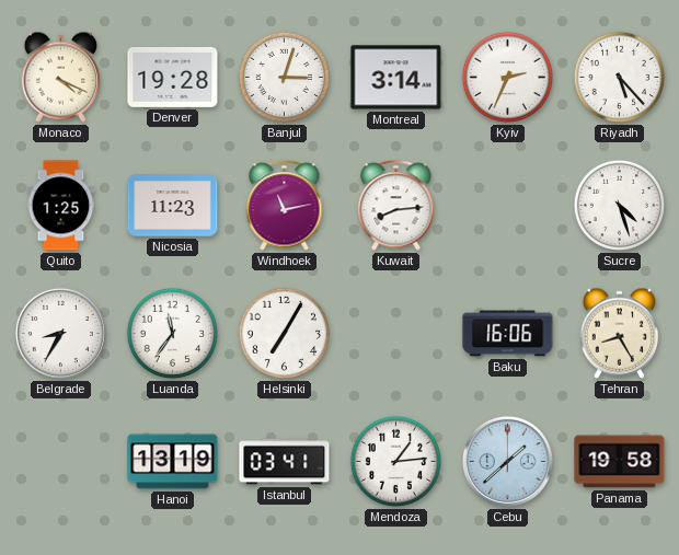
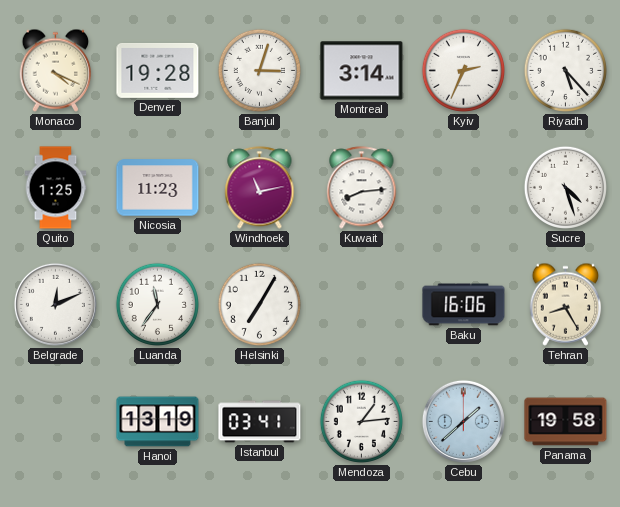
Belgrade: 8:35 -> 12:11 (55, 304)
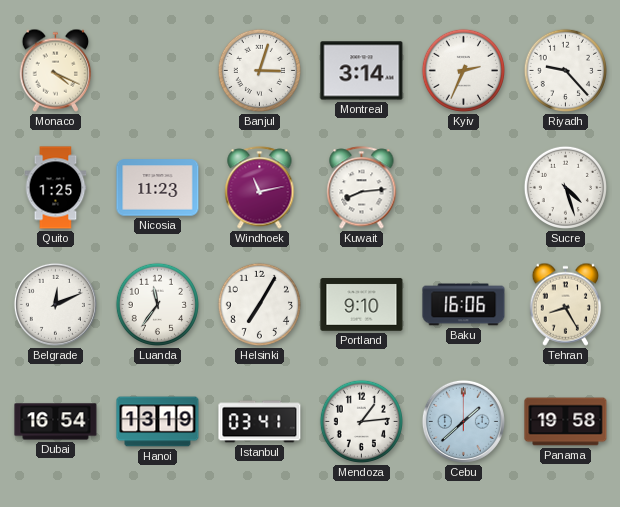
Denver: 19:28 -> none (158, 70)
Riyadh: 5:23 -> 9:23 (565, 70)
Portland: none -> 9:10 (362, 305)
Dubai: none -> 16:54 (56, 422)
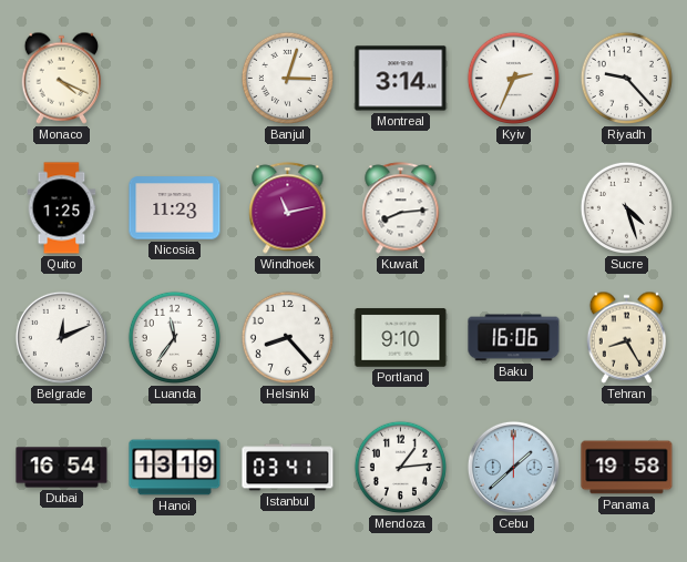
Helsinki: 7:05 -> 8:23 (287, 337)
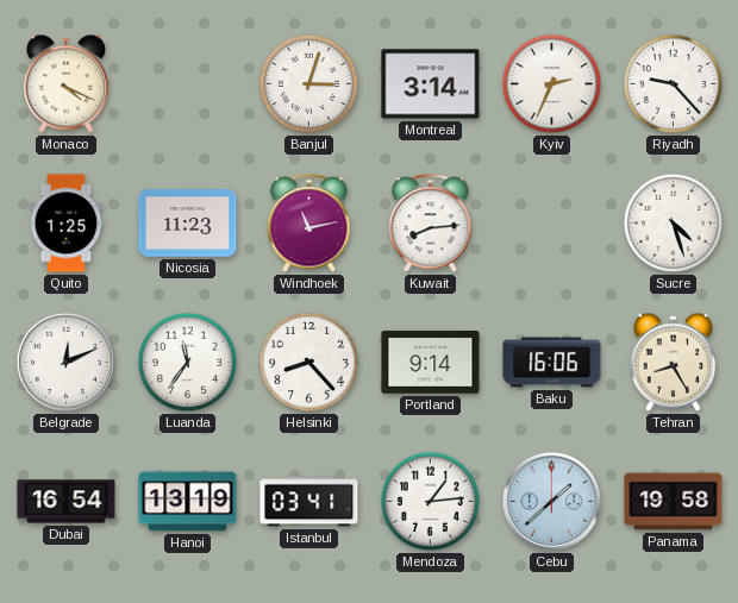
Portland: 9:10 -> 9:14 (431, 363)
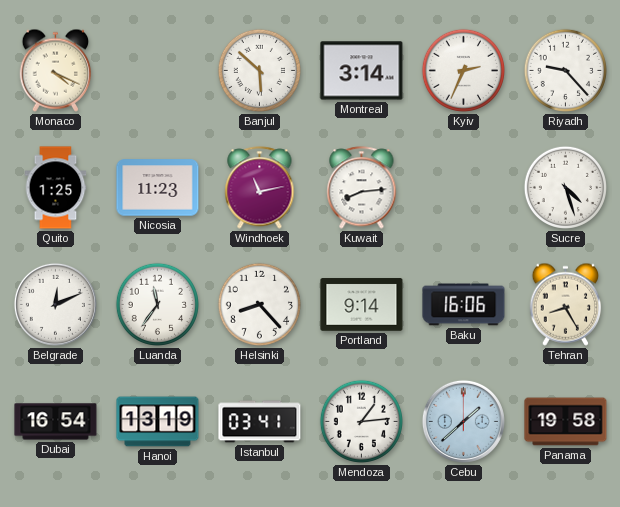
Banjul: 3:03 -> 5:52 (259, 70)
